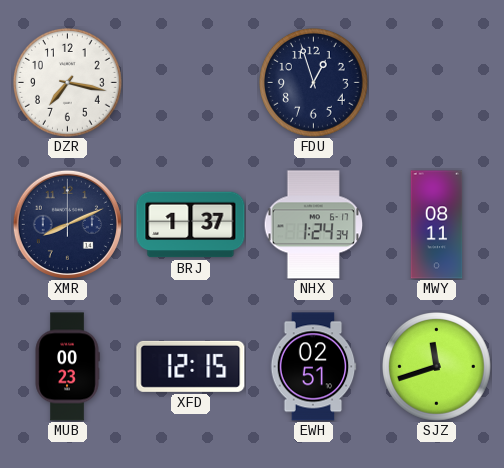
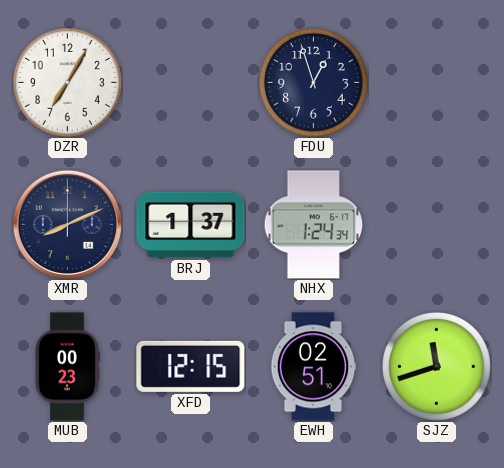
DZR: 7:17 -> 7:05 (68, 83)
MWY: 08:11 -> none (437, 225)
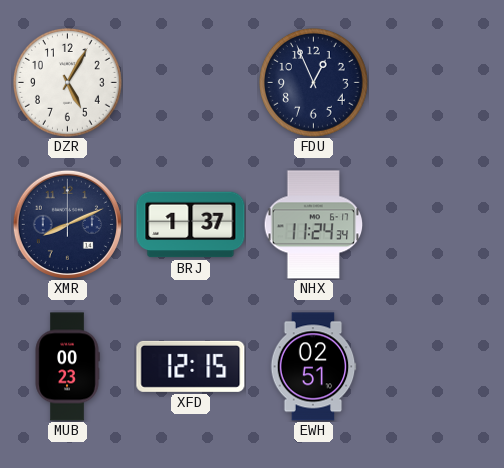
DZR: 7:05 -> 5:05 (68, 83)
FDU: 12:57 -> 12:56 (314, 83)
NHX: 1:24 -> 11:24 (314, 225)
SJZ: 11:42 -> none (437, 367)
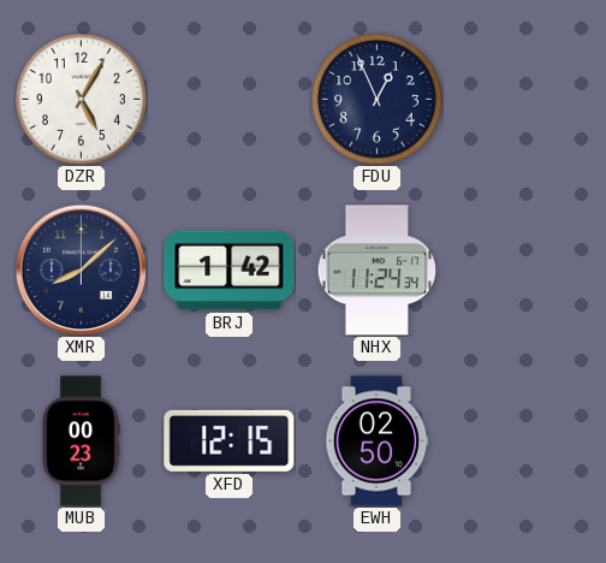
XMR: 8:11 -> 8:08 (81, 269)
BRJ: 1:37 -> 1:42 (230, 271)
EWH: 02:51 -> 02:50 (376, 441)
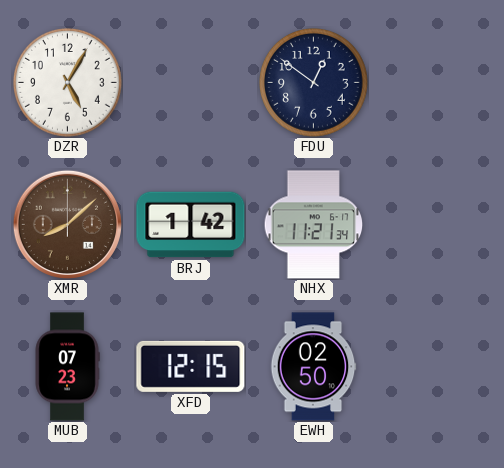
FDU: 12:56 -> 12:51 (314, 83)
XMR dial: navy -> brown (67, 224)
NHX: 11:24 -> 11:21 (314, 225)
MUB: 00:23 -> 07:23 (67, 367)
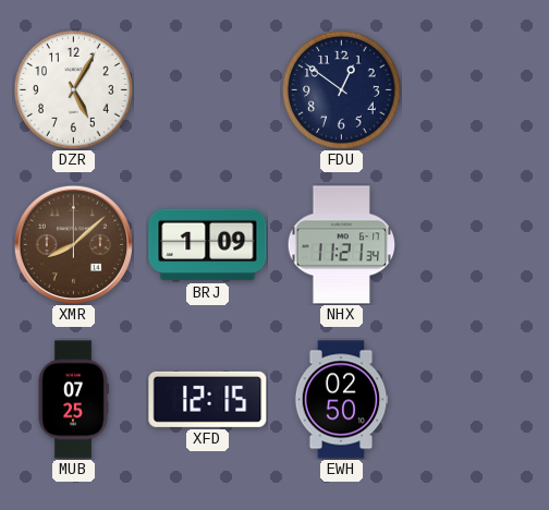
BRJ: 1:42 -> 1:09 (208, 245)
MUB: 07:23 -> 07:25 (73, 400)
